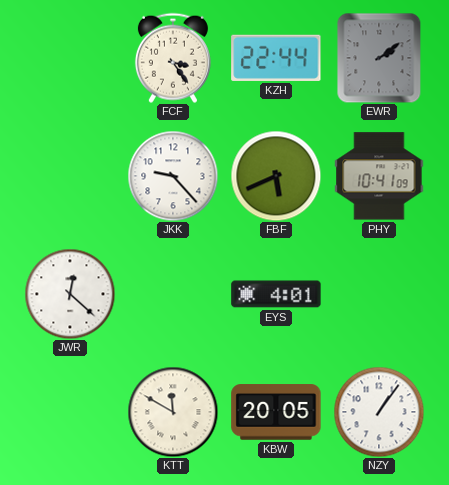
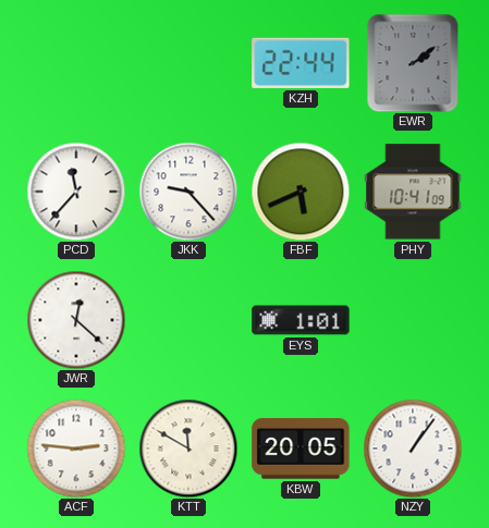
FCF: 3:24 -> none (173, 58)
PCD: none -> 11:37 (76, 192)
EYS: 4:01 -> 1:01 (301, 320)
ACF: none -> 2:46 (76, 449)
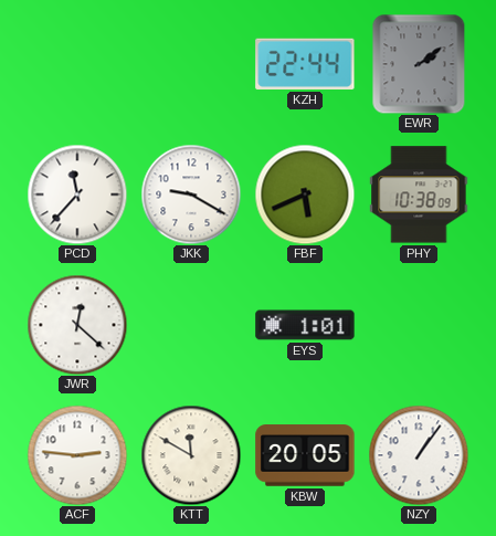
JKK: 9:23 -> 9:20 (191, 195)
PHY: 10:41 -> 10:38 (419, 195)
